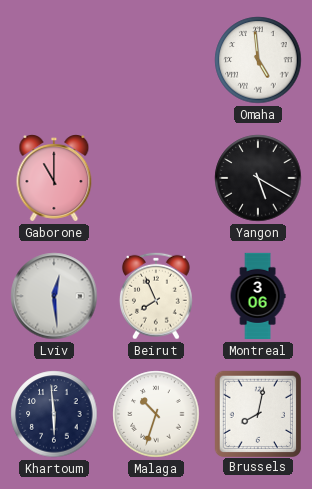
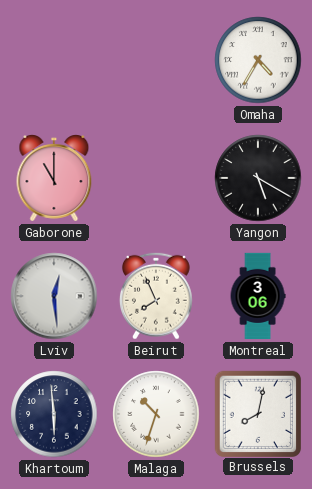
Omaha: 4:59 -> 4:35 (258, 60)
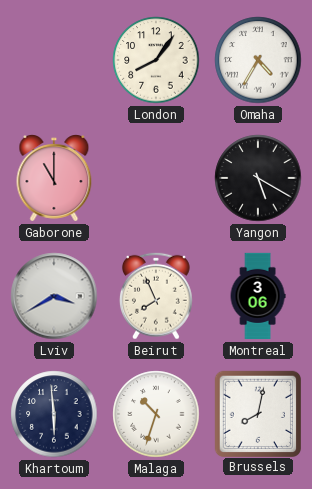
London: none -> 8:06 (156, 60)
Lviv: 12:29 -> 3:40 (54, 296)
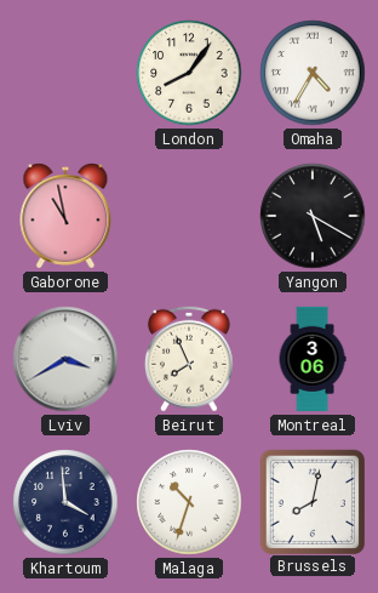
Gaborone: 11:00 -> 10:58 (65, 216)
Khartoum: 5:59 -> 3:59 (65, 502)
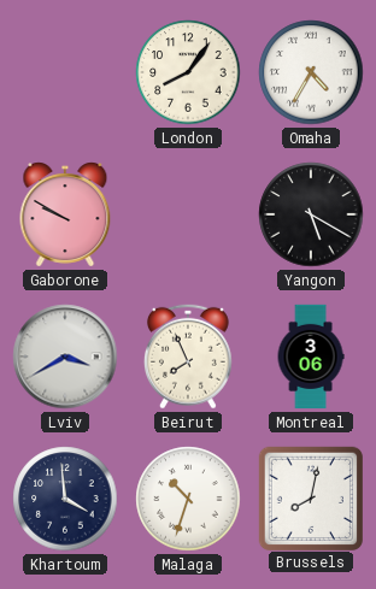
Gaborone: 10:58 -> 9:50 (65, 214)
